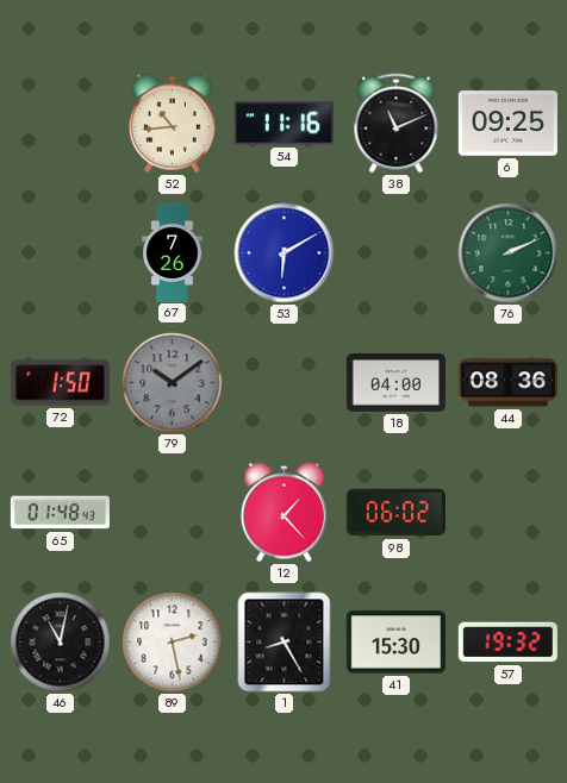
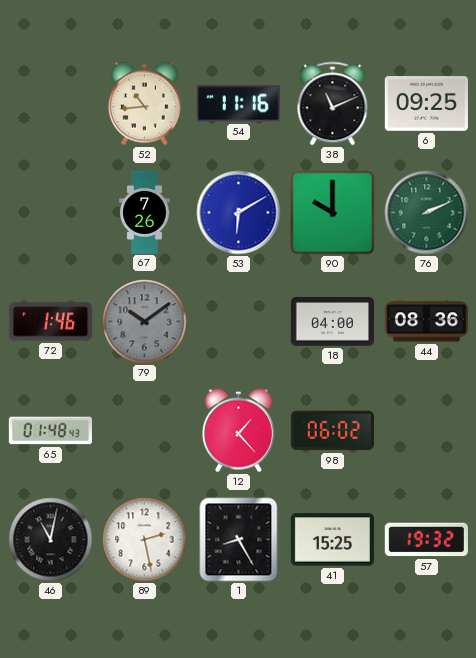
90: none -> 10:00 (333, 213)
72: 1:50 -> 1:46 (50, 322)
41: 15:30 -> 15:25 (332, 540)
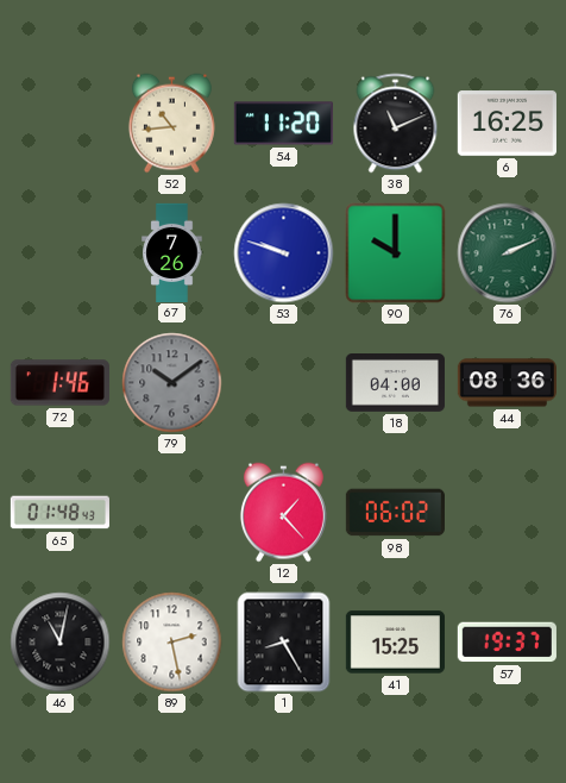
54: 11:16 -> 11:20 (283, 124)
6: 09:25 -> 16:25 (507, 124)
53: 6:10 -> 9:48 (284, 253)
57: 19:32 -> 19:37 (507, 643)
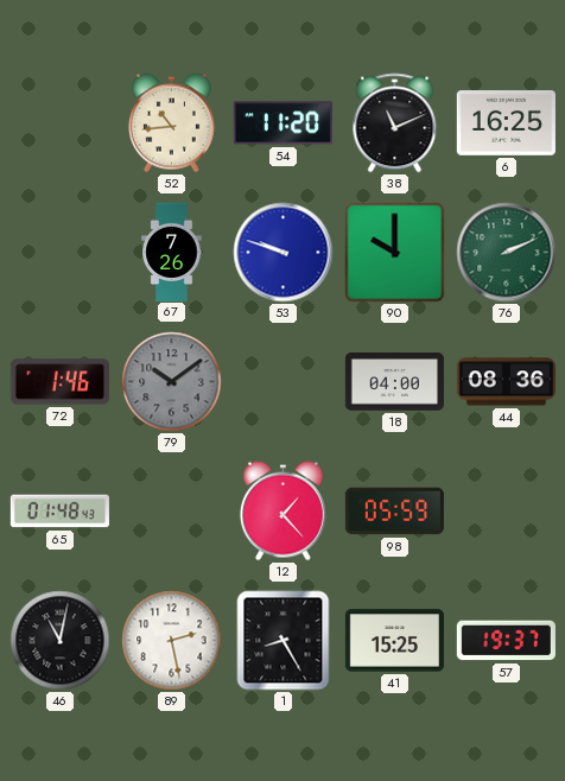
98: 06:02 -> 05:59 (394, 512)
